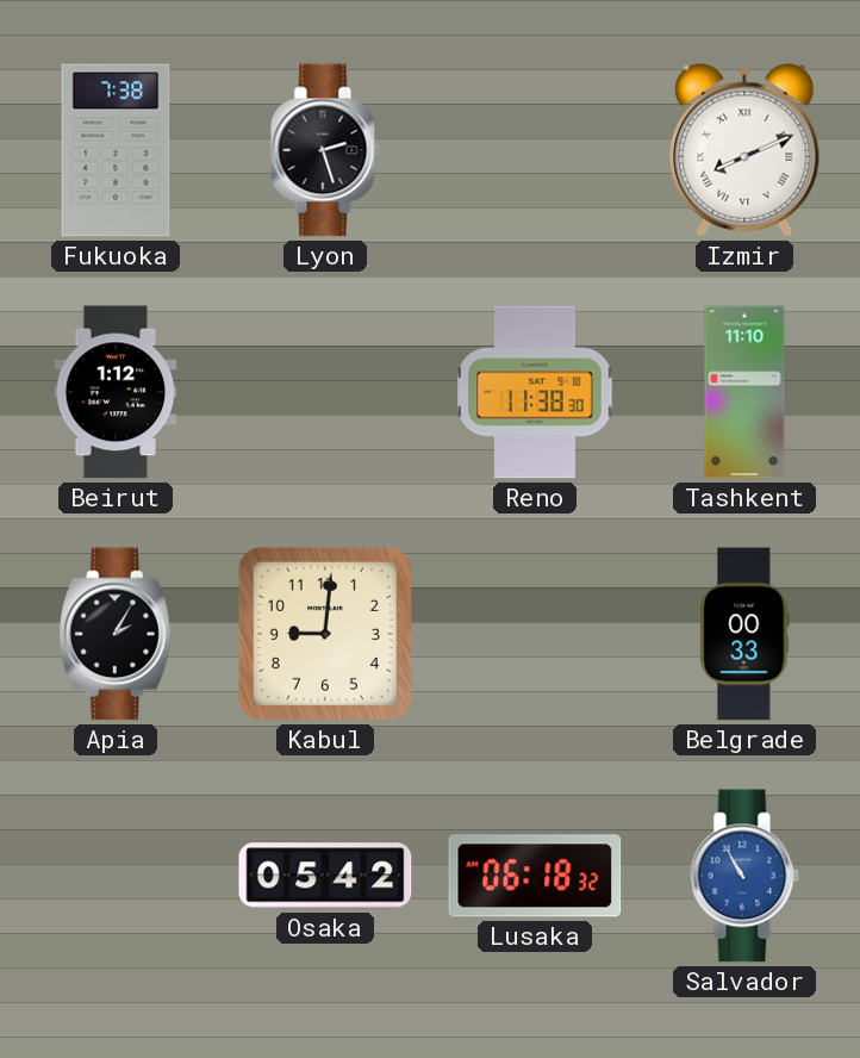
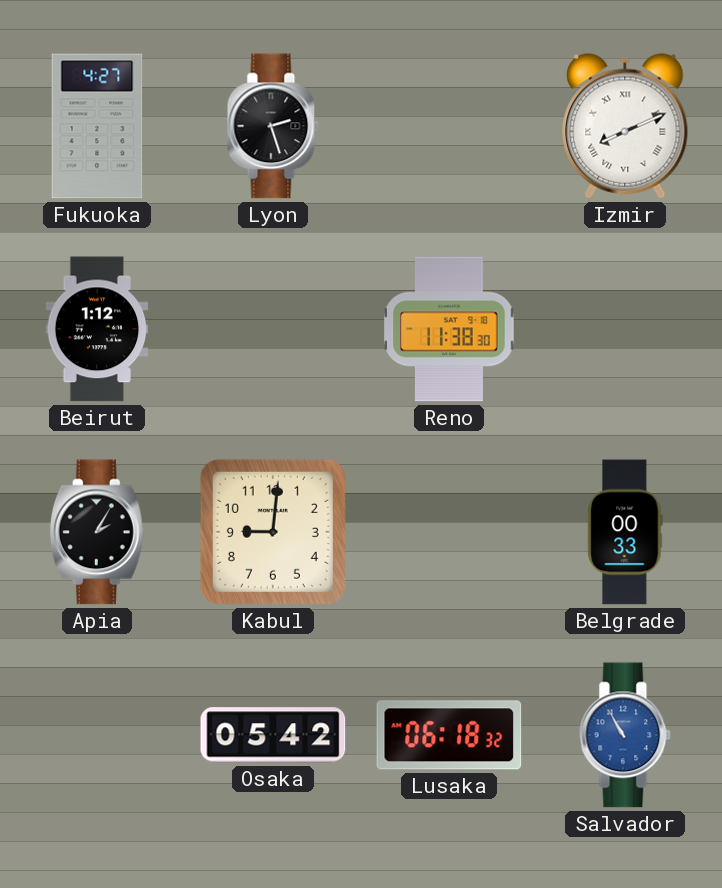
Fukuoka: 7:38 -> 4:27 (97, 126)
Tashkent: 11:10 -> none (744, 392)
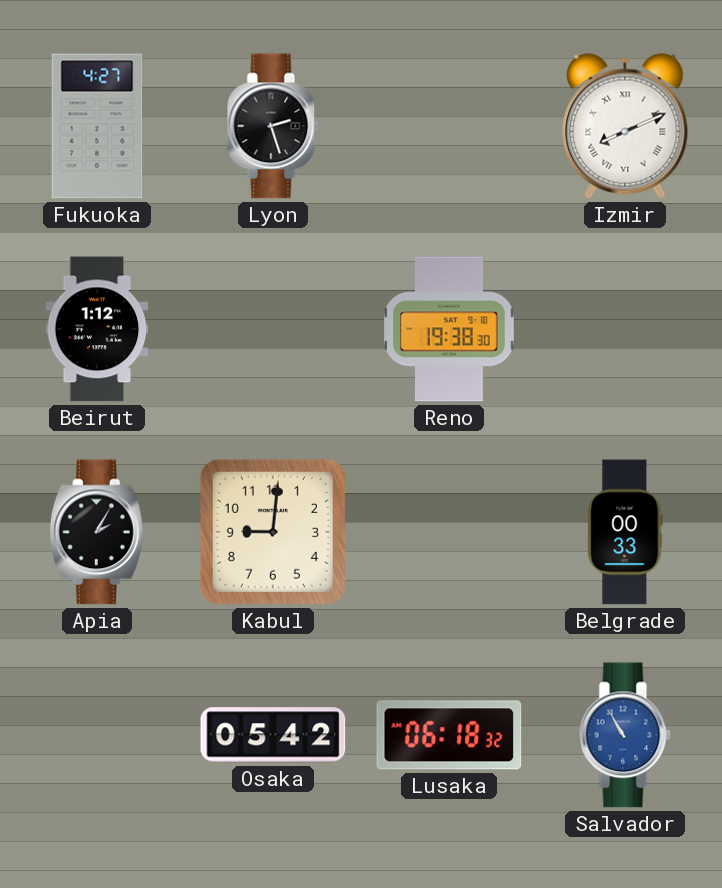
Reno: 11:38 -> 19:38 (449, 329)
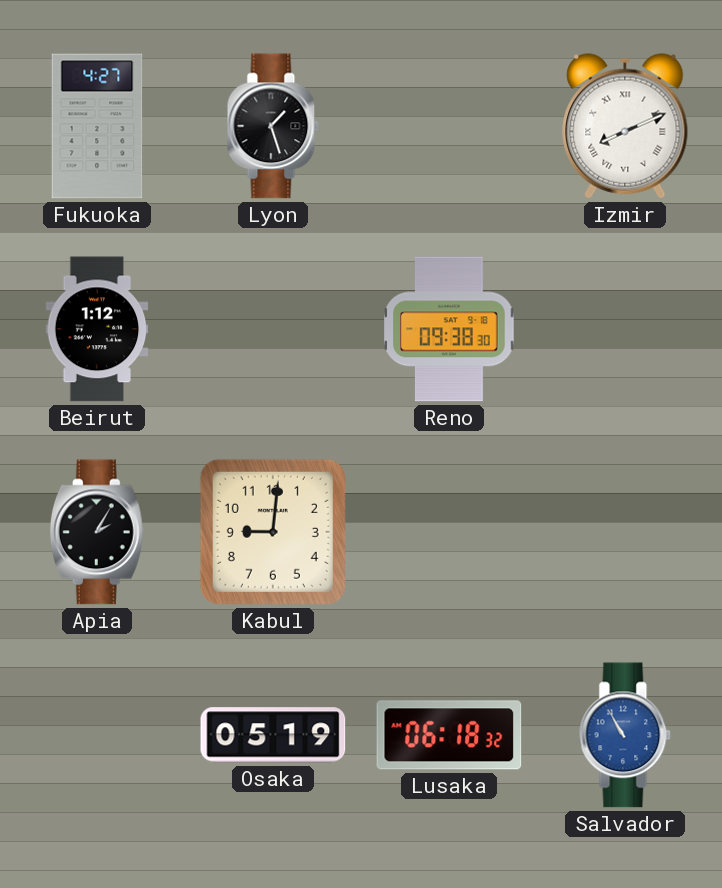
Lyon: 2:27 -> 1:27 (273, 126)
Reno: 19:38 -> 09:38 (449, 329)
Belgrade: 00:33 -> none (625, 532)
Osaka: 05:42 -> 05:19 (273, 735)
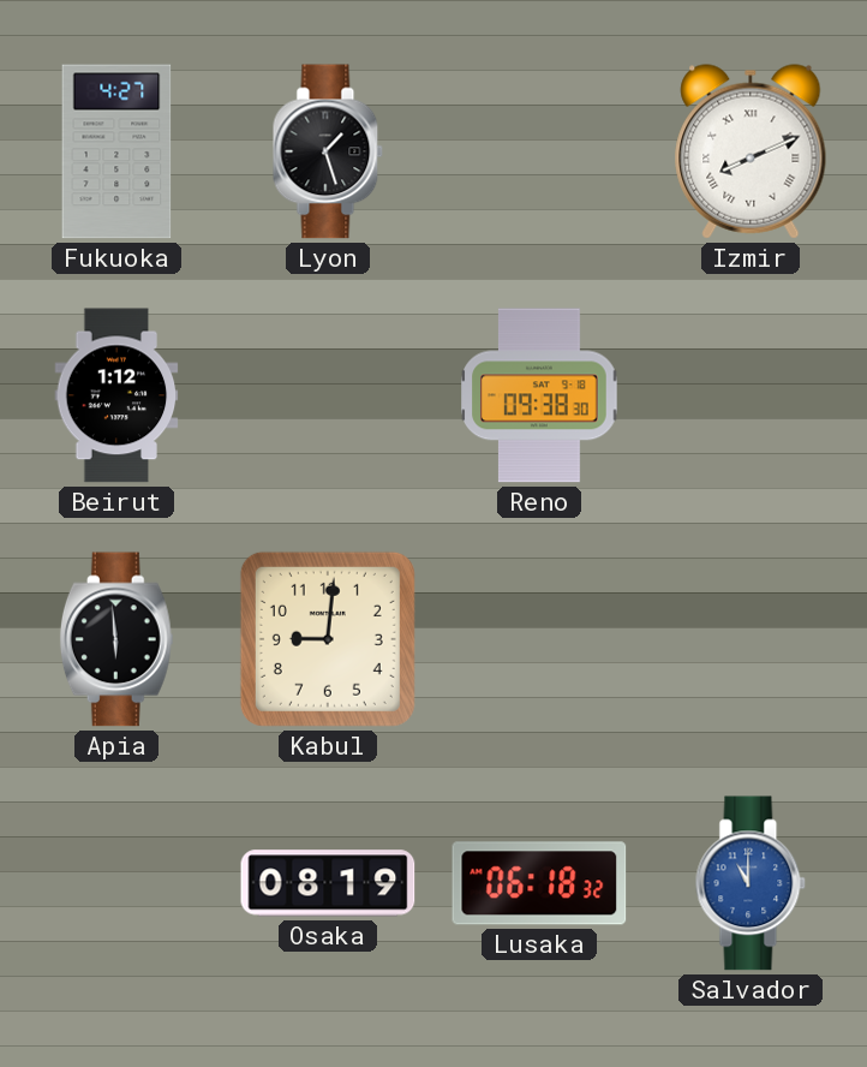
Apia: 2:05 -> 5:59 (116, 639)
Osaka: 05:19 -> 08:19 (328, 883)
Salvador: 10:55 -> 11:00 (751, 883)
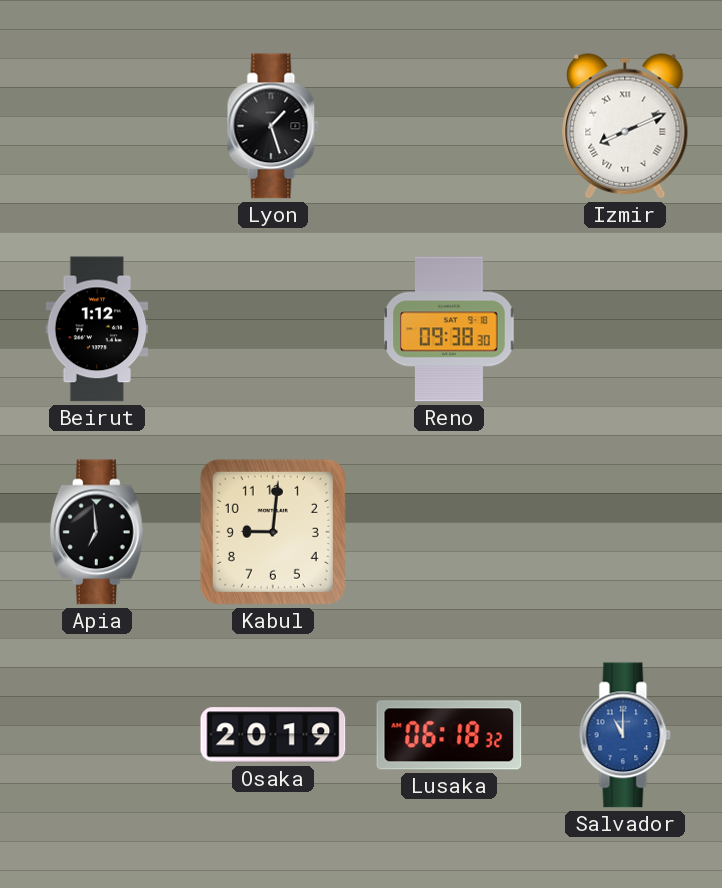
Fukuoka: 4:27 -> none (116, 151)
Apia: 5:59 -> 6:59 (97, 532)
Osaka: 08:19 -> 20:19 (273, 735)
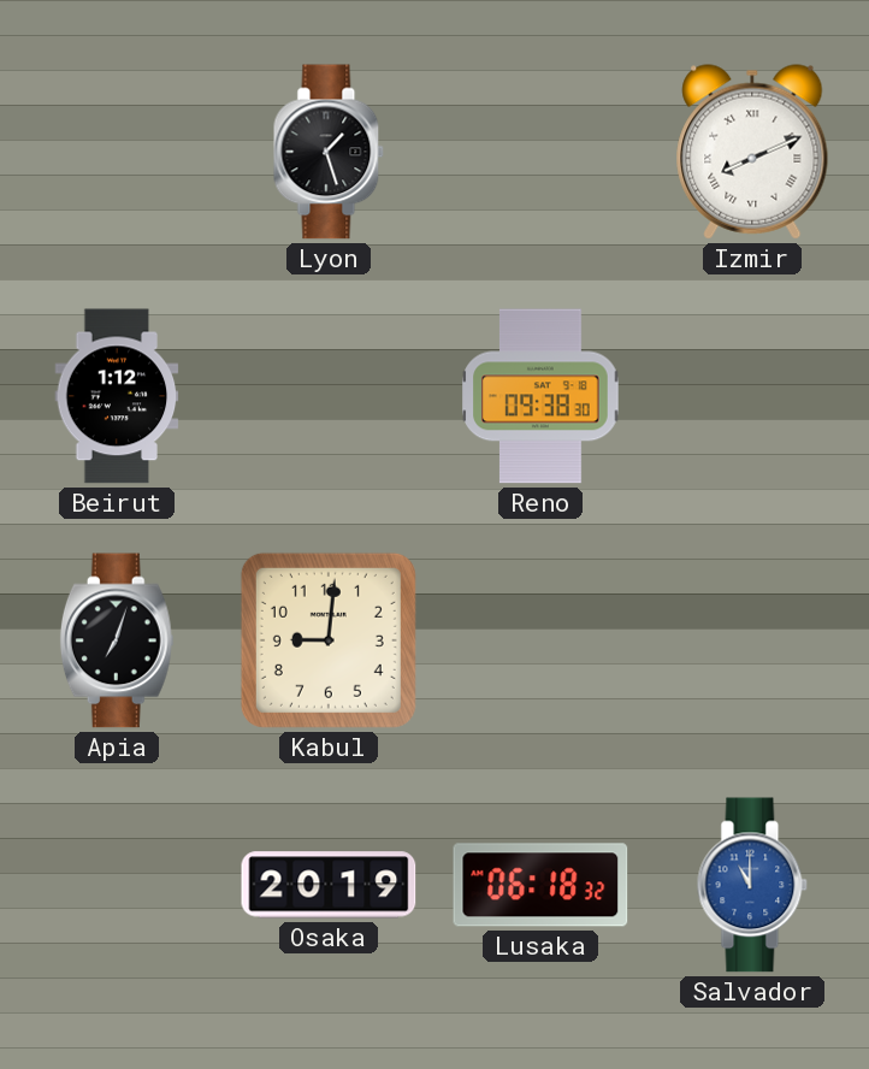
Apia: 6:59 -> 7:03 (117, 640)
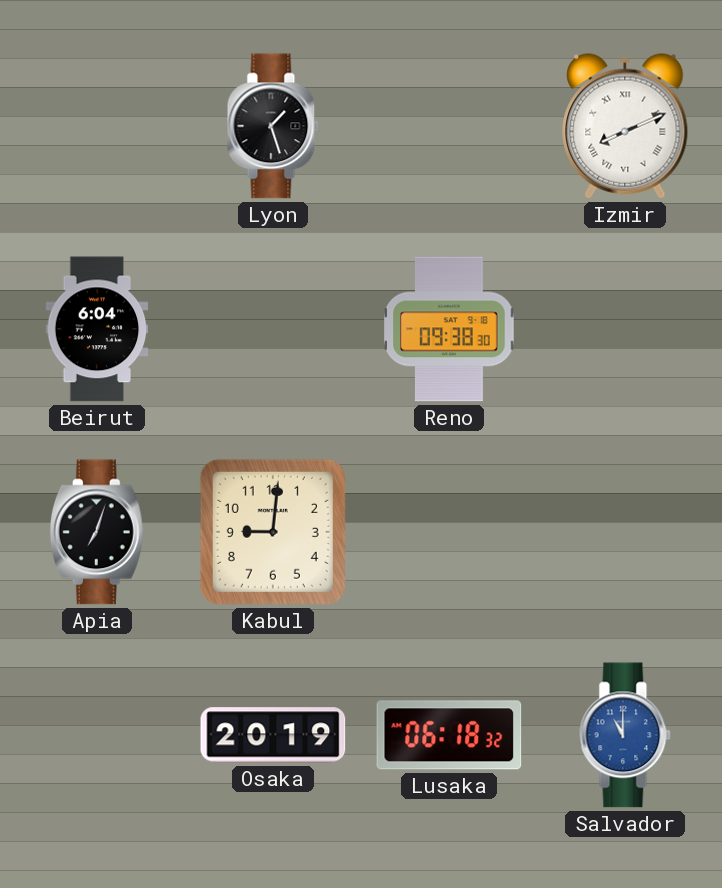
Beirut: 1:12 -> 6:04 (97, 329)
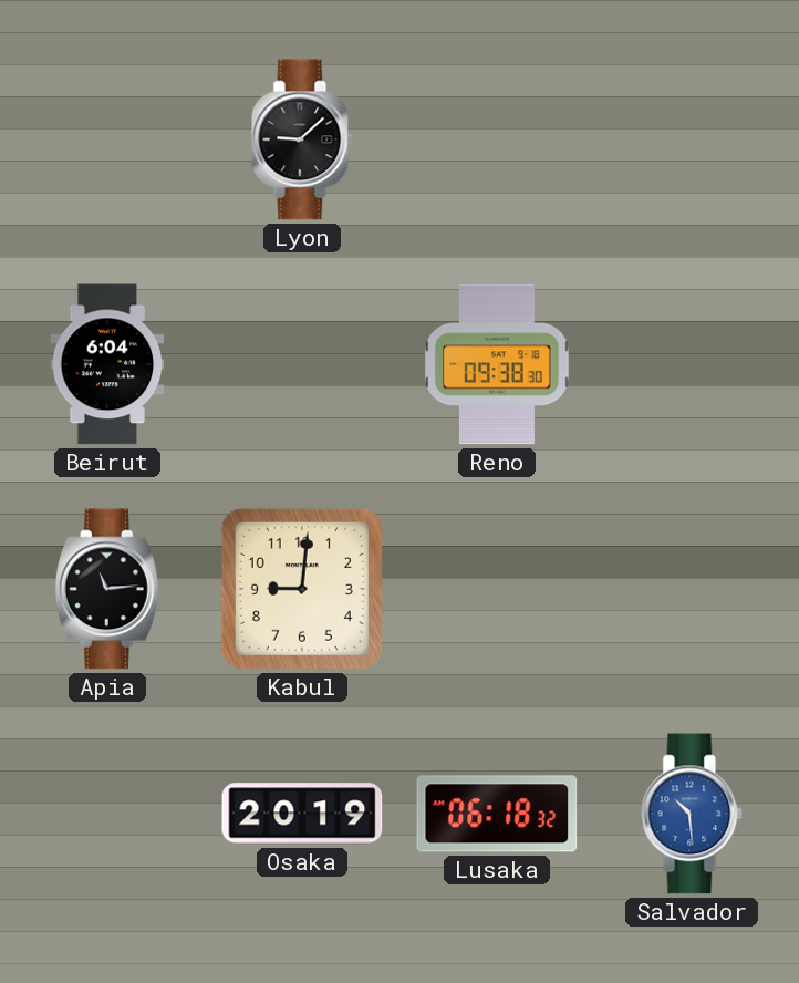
Lyon: 1:27 -> 9:08 (302, 139)
Izmir: 8:11 -> none (625, 126)
Apia: 7:03 -> 11:14 (107, 589)
Salvador: 11:00 -> 10:29 (692, 814)
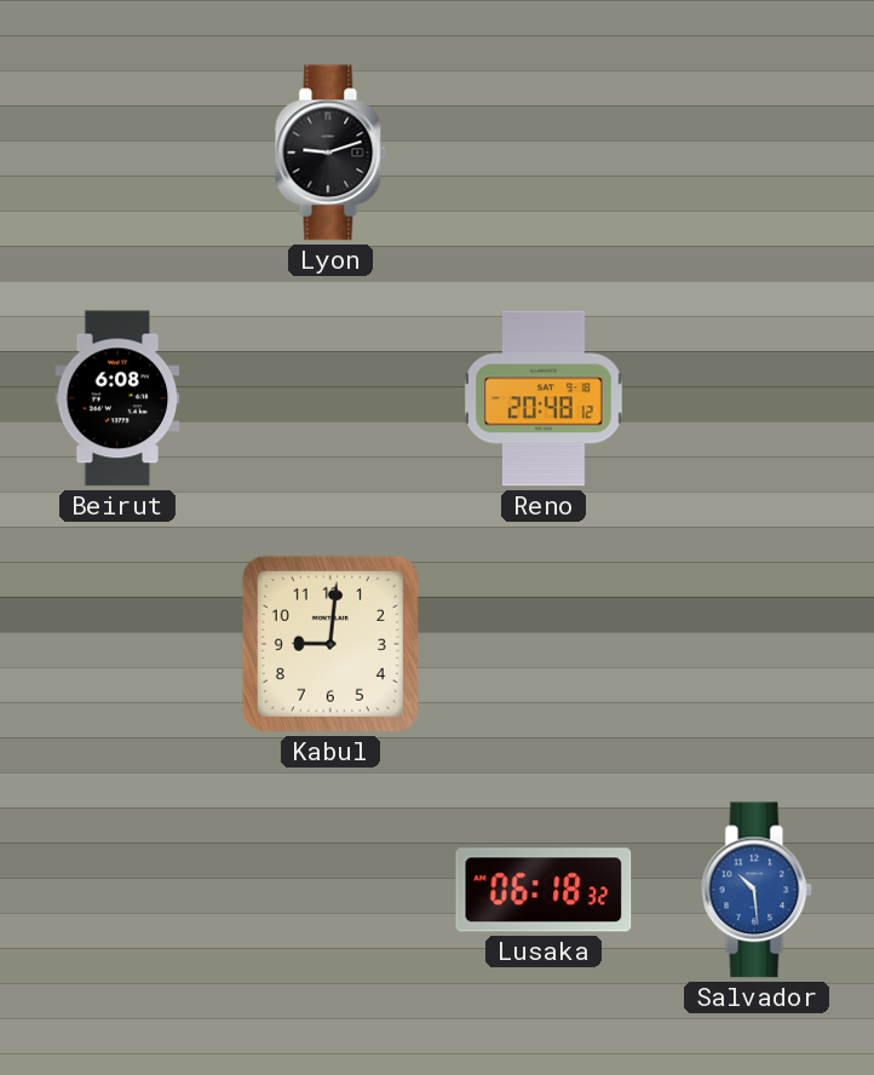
Lyon: 9:08 -> 9:12 (330, 153)
Beirut: 6:04 -> 6:08 (117, 398)
Reno: 09:38 -> 20:48 (544, 398)
Apia: 11:14 -> none (107, 589)
Osaka: 20:19 -> none (302, 814)
